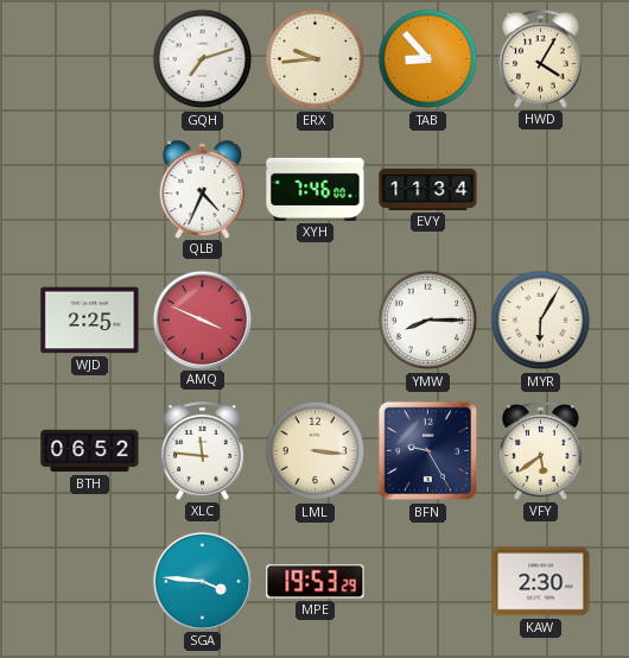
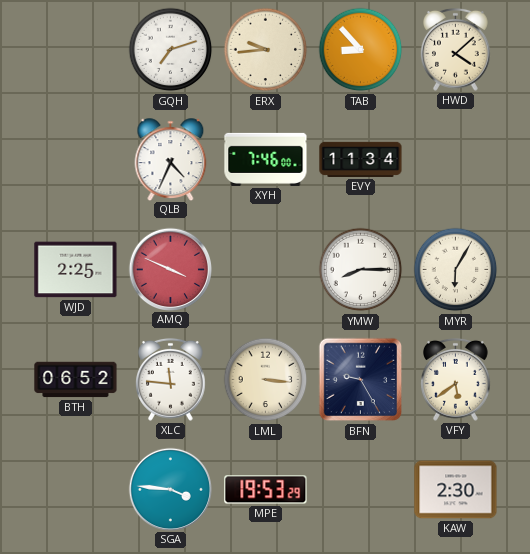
HWD: 4:05 -> 4:08 (456, 49)
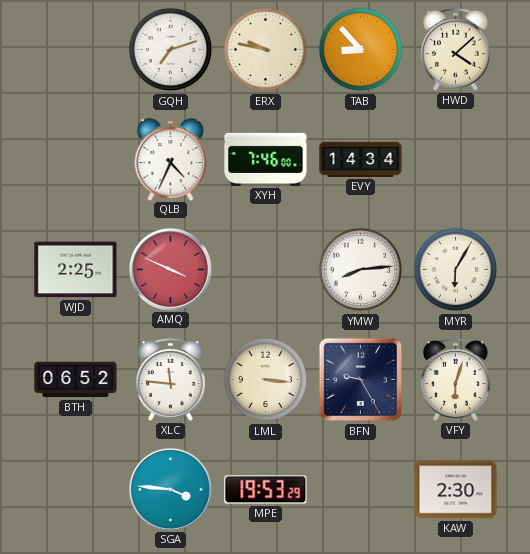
ERX: 9:44 -> 9:47 (266, 50)
EVY: 11:34 -> 14:34 (361, 159)
YMW: 8:15 -> 8:14 (361, 270)
VFY: 5:39 -> 6:03 (456, 379)
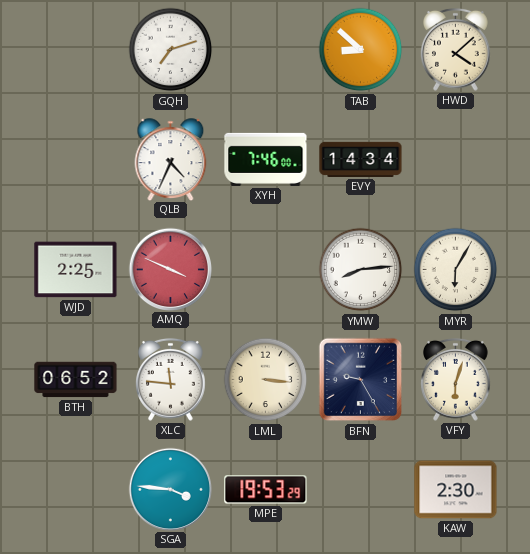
ERX: 9:47 -> none (266, 50)
TAB: 8:53 -> 8:52 (361, 50)
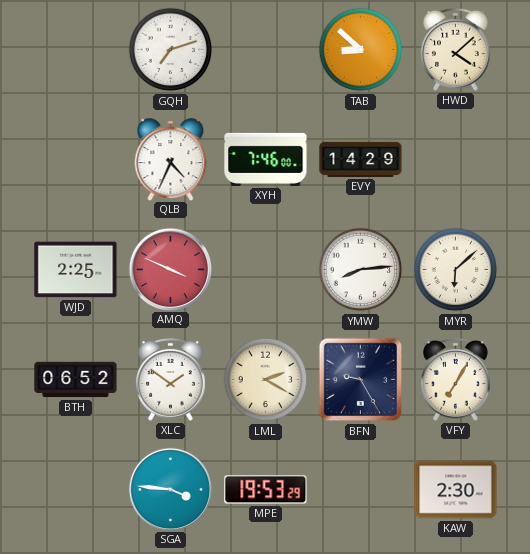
EVY: 14:34 -> 14:29 (361, 159)
MYR: 6:05 -> 6:08 (456, 270)
XLC: 11:46 -> 1:51 (171, 379)
LML: 3:16 -> 2:20 (266, 380)
VFY: 6:03 -> 7:05 (456, 379)
